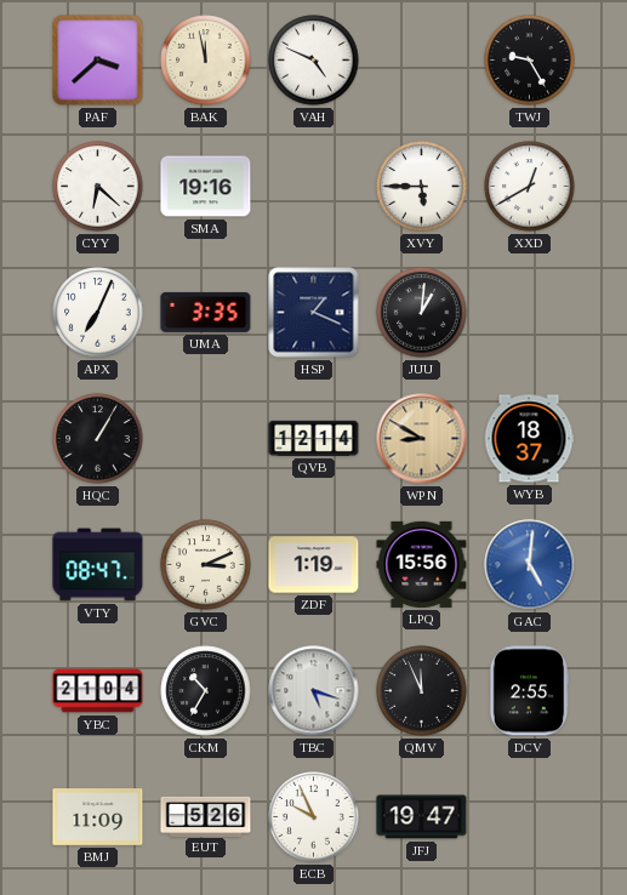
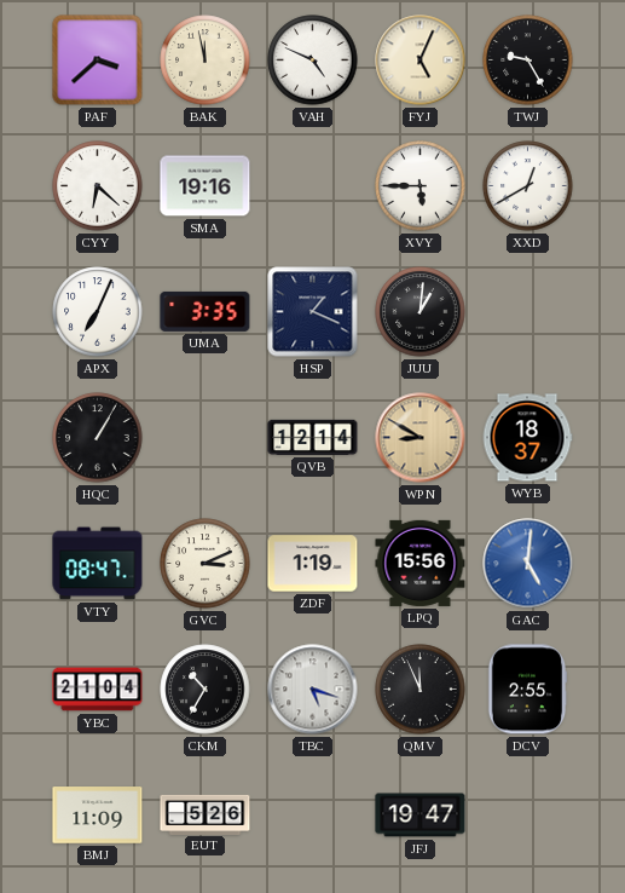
FYJ: none -> 5:04 (421, 61)
ECB: 9:56 -> none (314, 817)
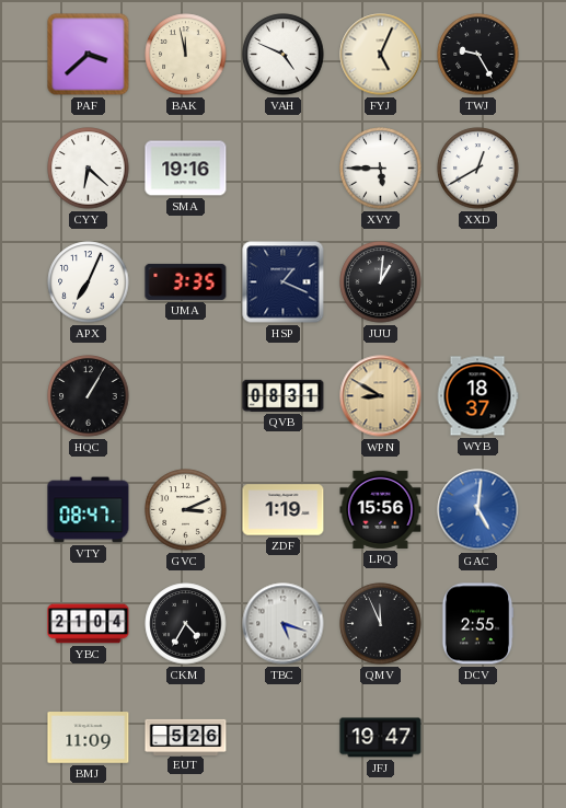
QVB: 12:14 -> 08:31 (284, 395)
CKM: 10:35 -> 4:35 (186, 624)
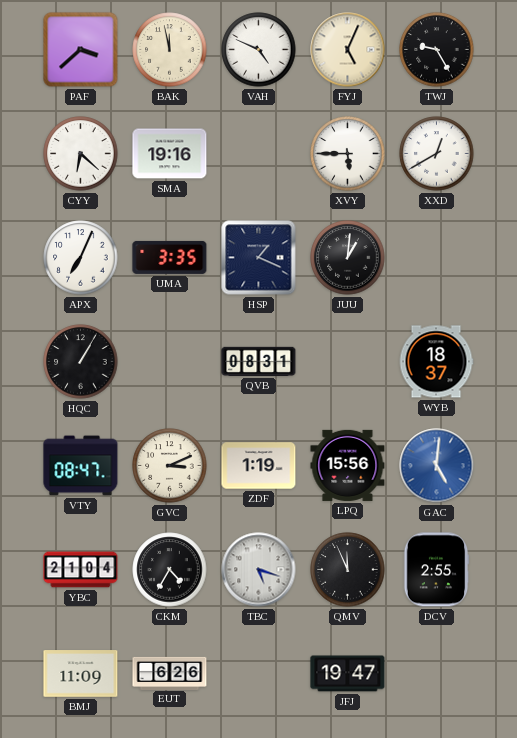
WPN: 8:50 -> none (381, 396)
EUT: 5:26 -> 6:26 (170, 673)
